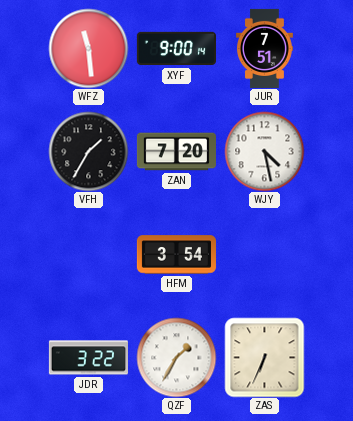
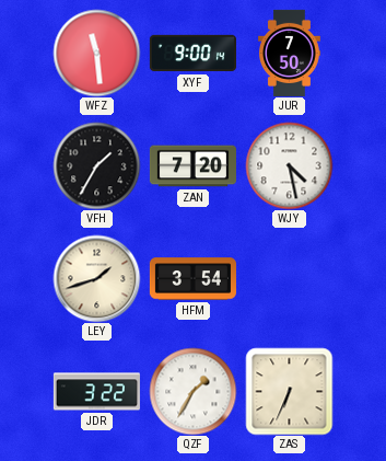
JUR: 7:51 -> 7:50 (290, 53)
LEY: none -> 1:42 (96, 278)
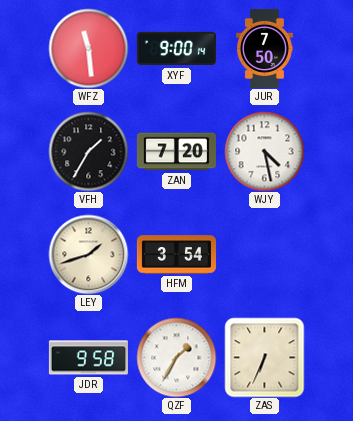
JDR: 3:22 -> 9:58 (88, 358)
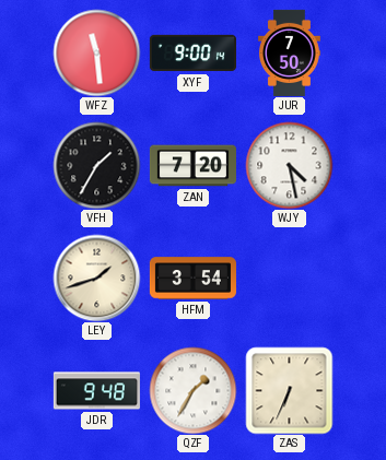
JDR: 9:58 -> 9:48 (96, 391)
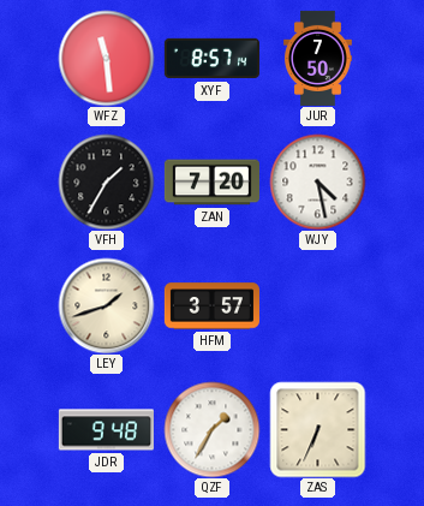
XYF: 9:00 -> 8:57 (211, 59)
HFM: 3:54 -> 3:57 (211, 306)
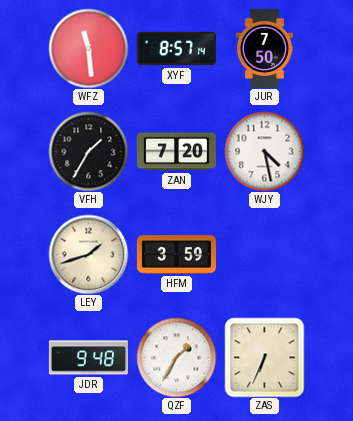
HFM: 3:57 -> 3:59 (176, 255)
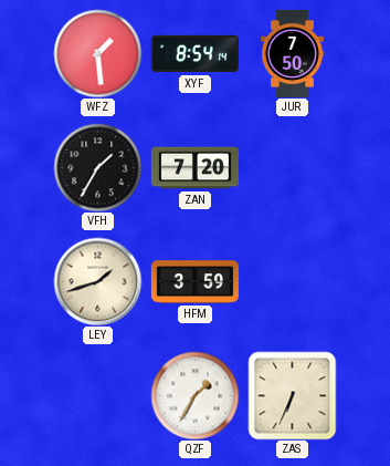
WFZ: 11:29 -> 1:29 (97, 53)
XYF: 8:57 -> 8:54 (194, 54)
WJY: 4:28 -> none (264, 151)
JDR: 9:48 -> none (88, 358)
